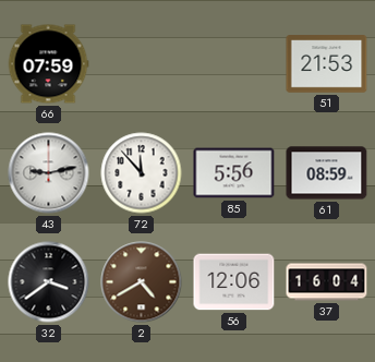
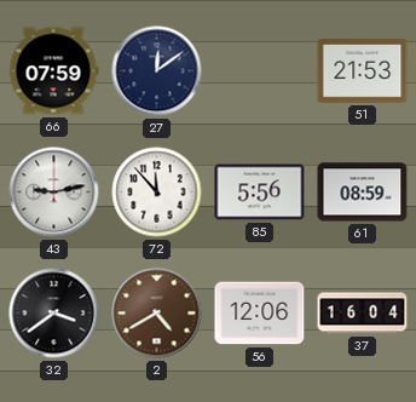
27: none -> 12:09 (157, 71)
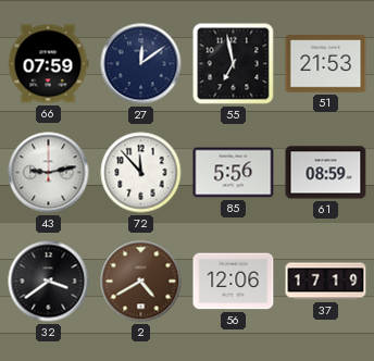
55: none -> 6:58 (234, 64)
37: 16:04 -> 17:19 (326, 282)
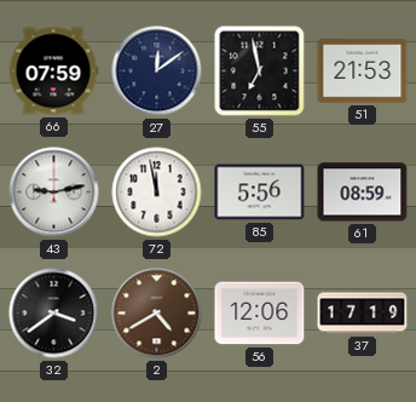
72: 11:53 -> 11:58 (157, 193)
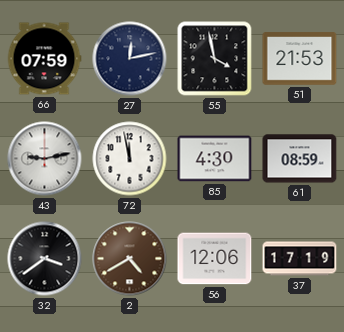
27: 12:09 -> 12:13 (130, 59)
55: 6:58 -> 3:58 (215, 59)
85: 5:56 -> 4:30 (215, 159)
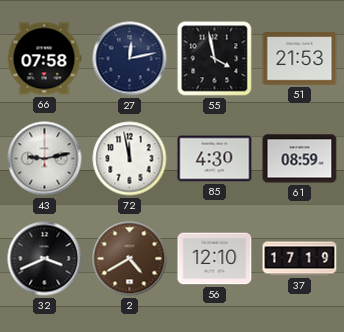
66: 07:59 -> 07:58 (44, 59)
32: 3:39 -> 3:41 (45, 259)
56: 12:06 -> 12:10 (215, 259)
